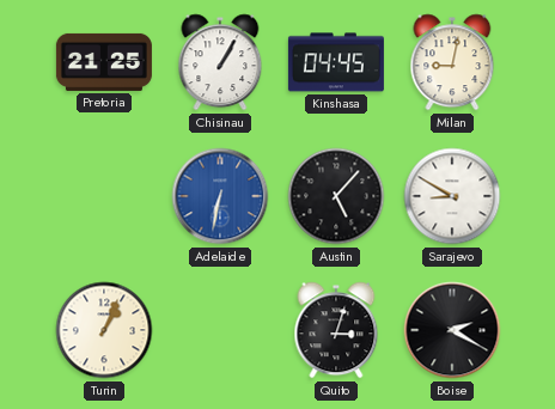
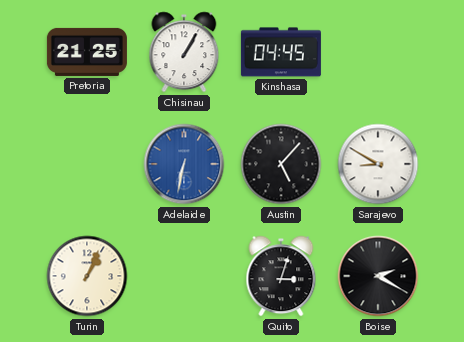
Milan: 9:02 -> none (452, 62)
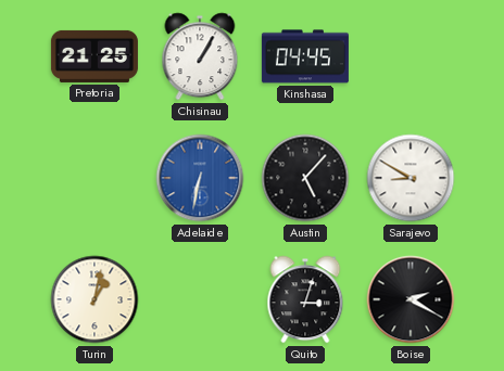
Turin: 1:04 -> 1:02 (94, 299)
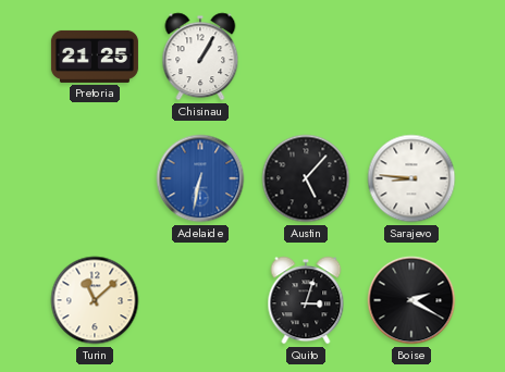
Kinshasa: 04:45 -> none (305, 56)
Sarajevo: 8:50 -> 8:46 (411, 178)
Turin: 1:02 -> 11:08 (95, 300)
